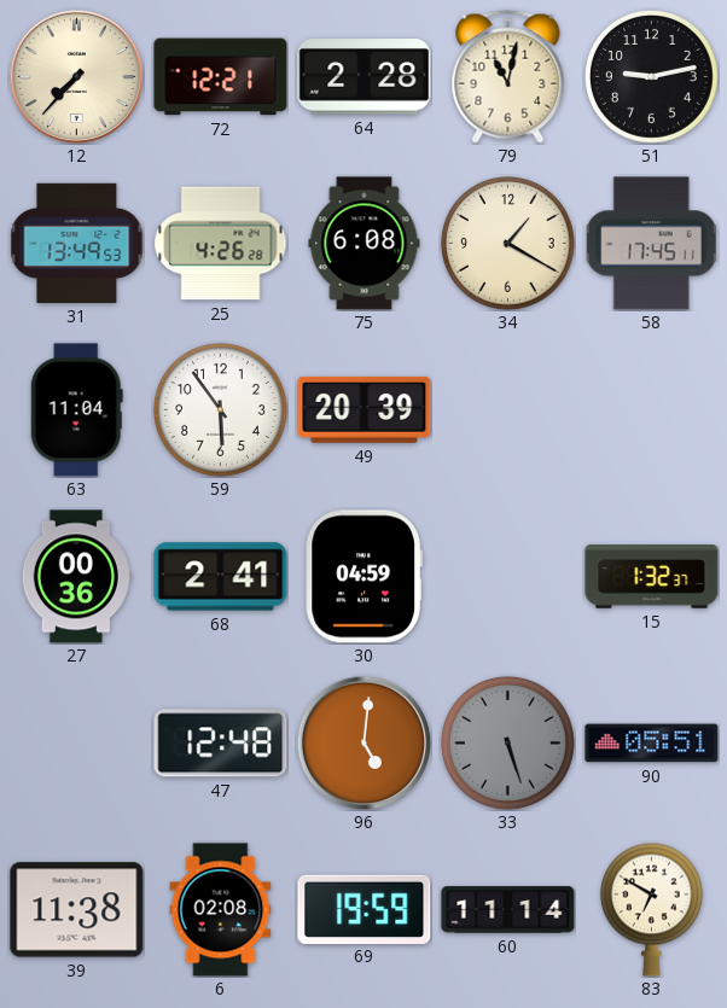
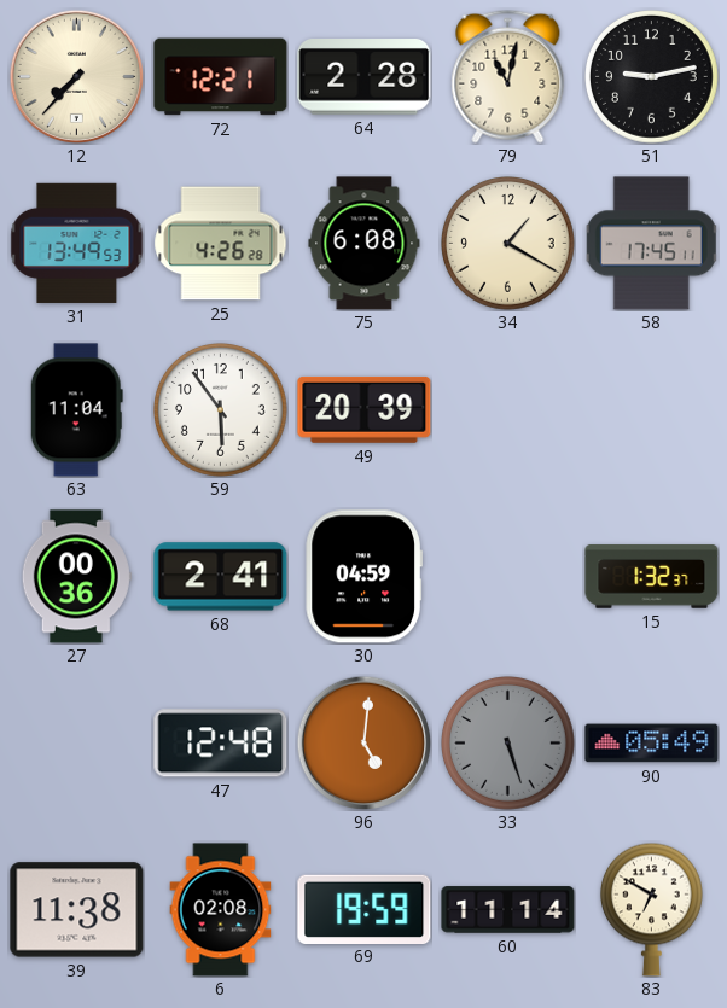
90: 05:51 -> 05:49 (652, 744)
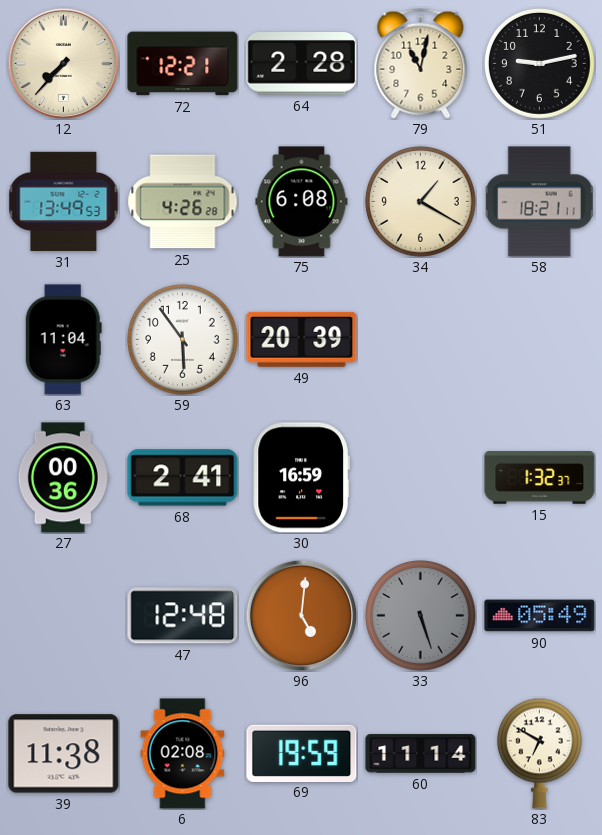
58: 17:45 -> 18:21 (539, 202)
30: 04:59 -> 16:59 (301, 478)
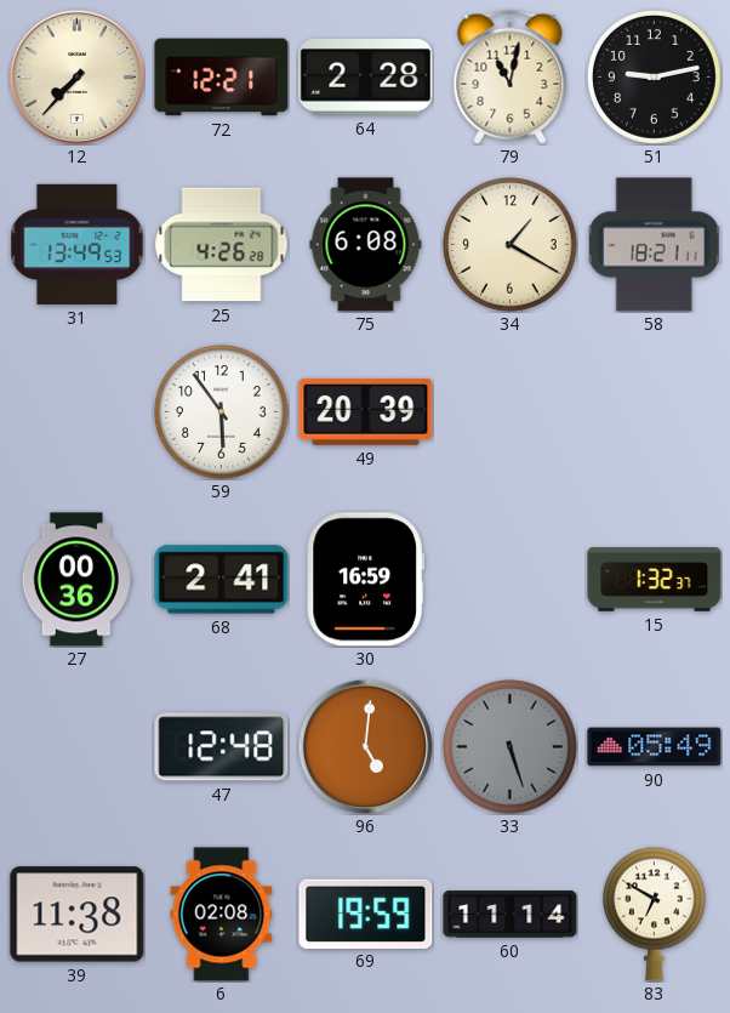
63: 11:04 -> none (63, 340)
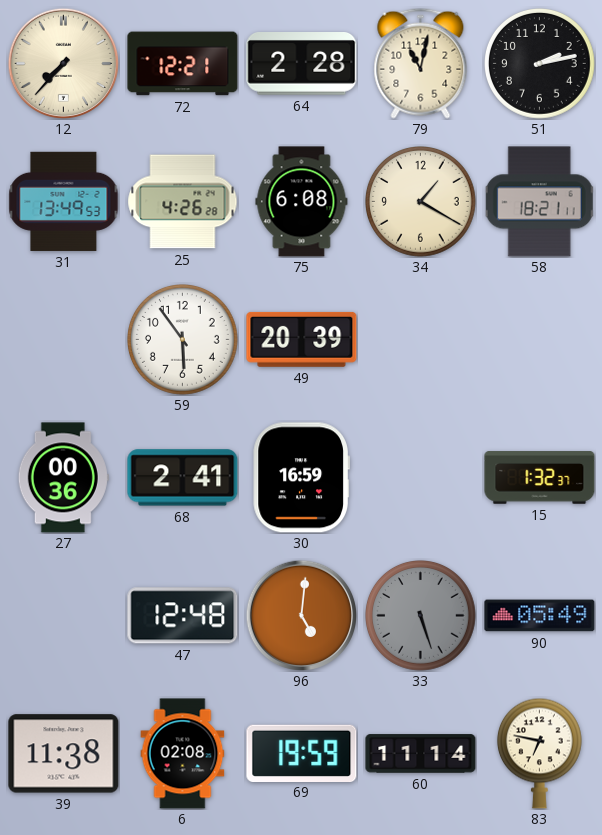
51: 9:13 -> 2:13 (540, 64)
83: 6:50 -> 6:47 (539, 753)
